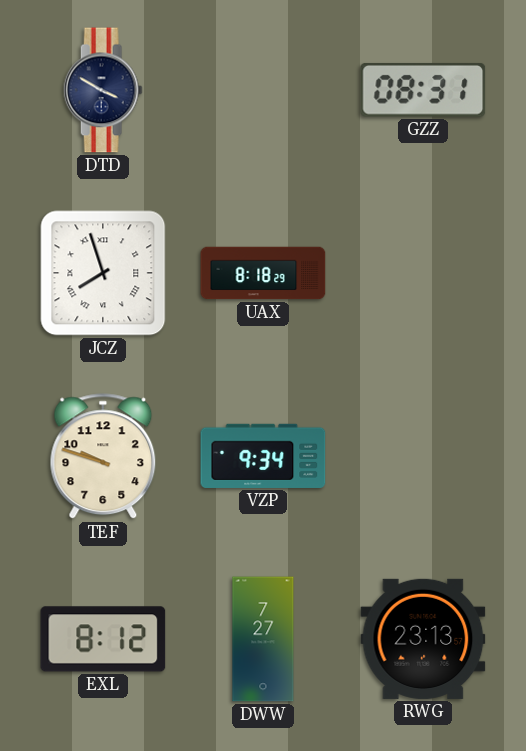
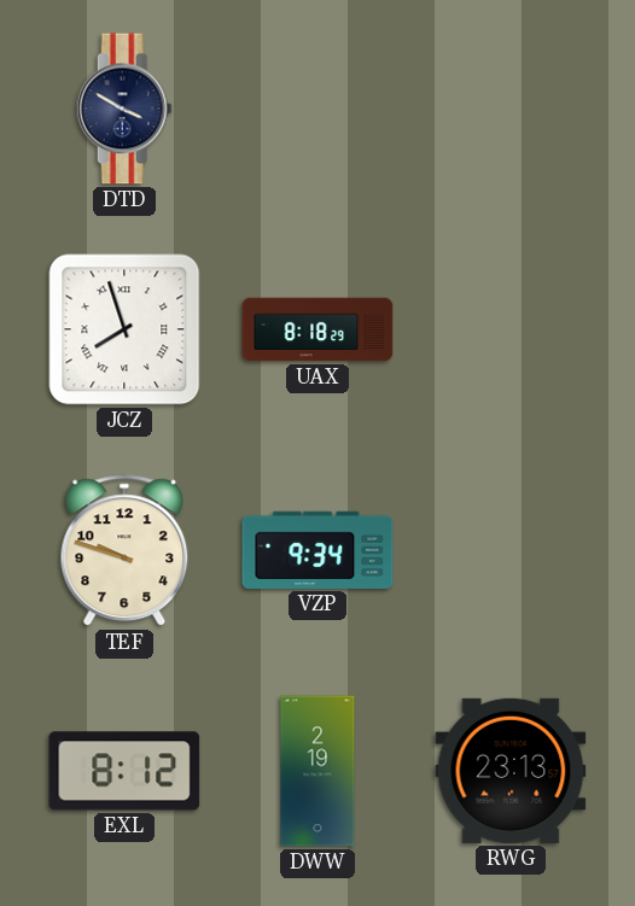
GZZ: 08:31 -> none (423, 90)
DWW: 7:27 -> 2:19 (317, 771)
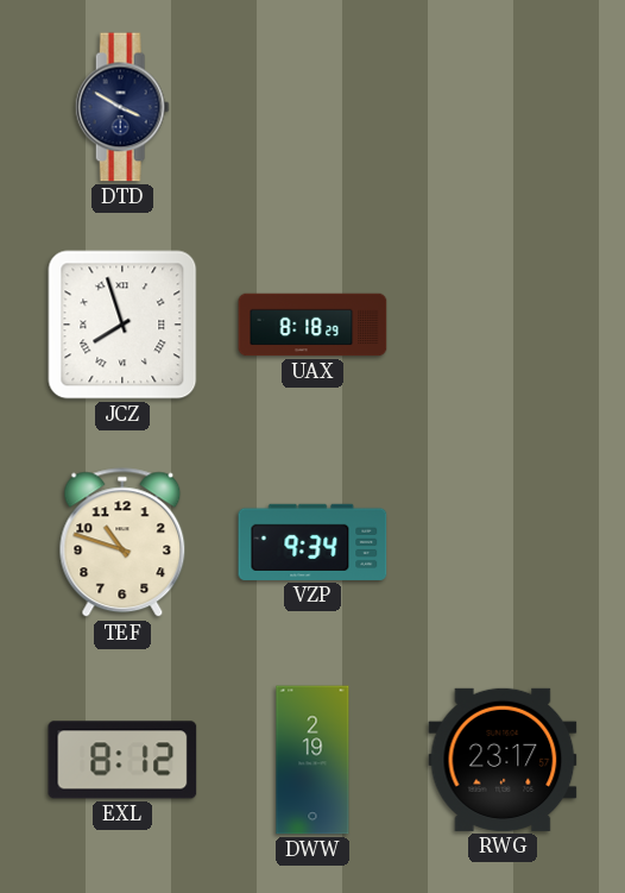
TEF: 9:48 -> 10:48 (122, 543)
RWG: 23:13 -> 23:17 (503, 760)
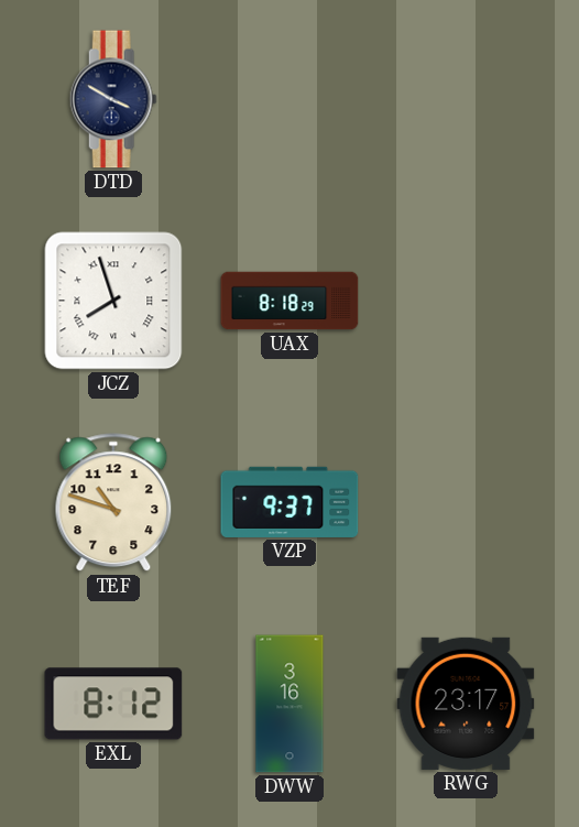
VZP: 9:34 -> 9:37 (289, 502)
DWW: 2:19 -> 3:16 (289, 704)
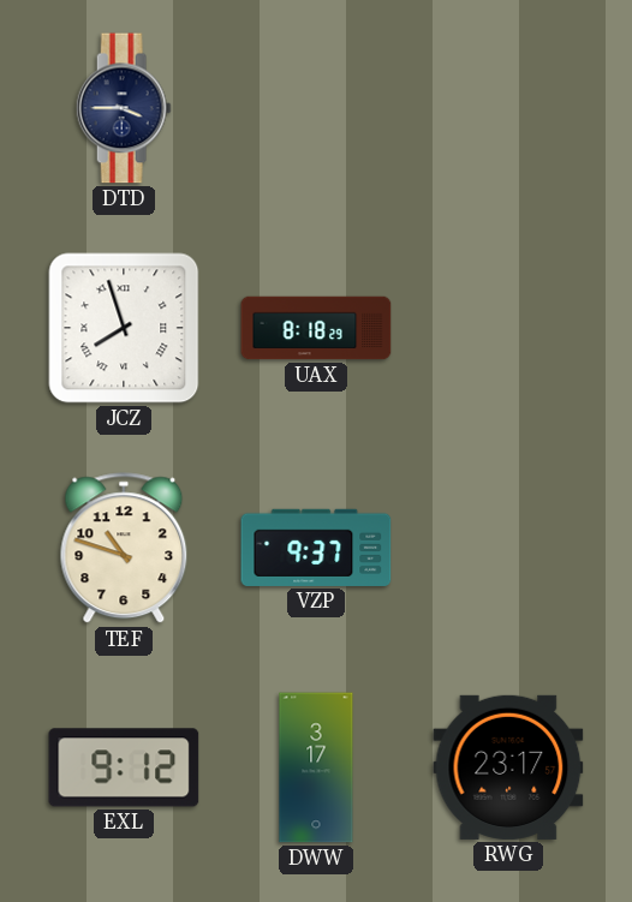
DTD: 3:50 -> 3:45 (124, 108)
EXL: 8:12 -> 9:12 (124, 767)
DWW: 3:16 -> 3:17 (316, 767)
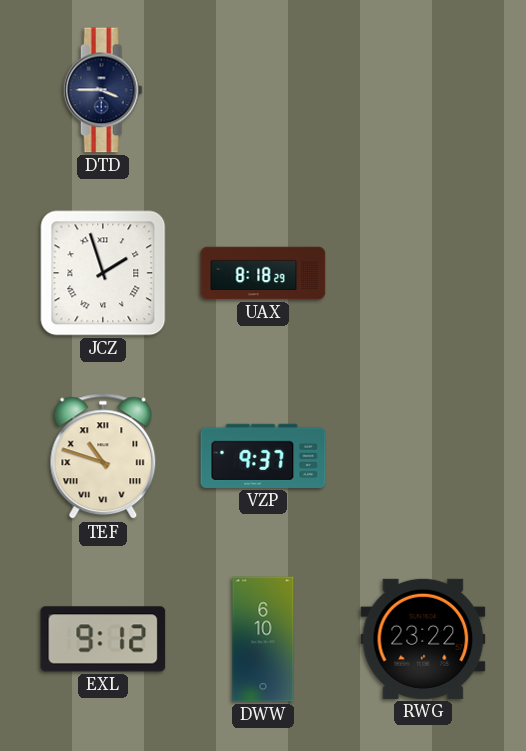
JCZ: 7:57 -> 1:57 (103, 273)
TEF numerals: Arabic -> Roman (103, 457)
DWW: 3:17 -> 6:10 (263, 639)
RWG: 23:17 -> 23:22 (423, 639)
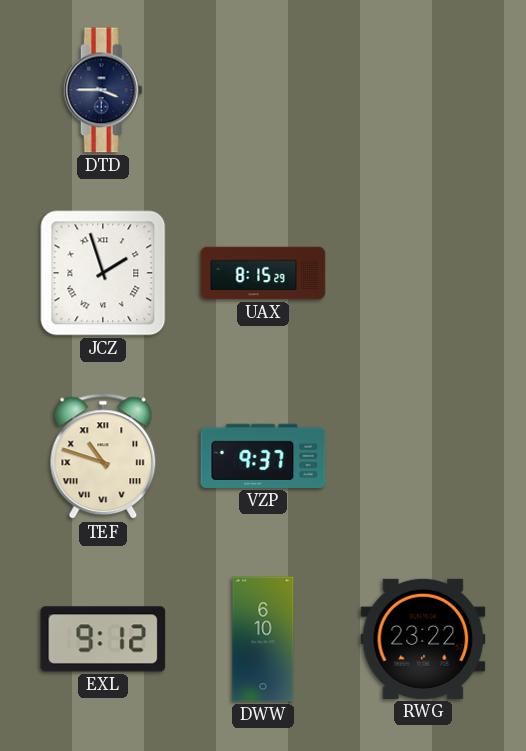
UAX: 8:18 -> 8:15 (263, 273)
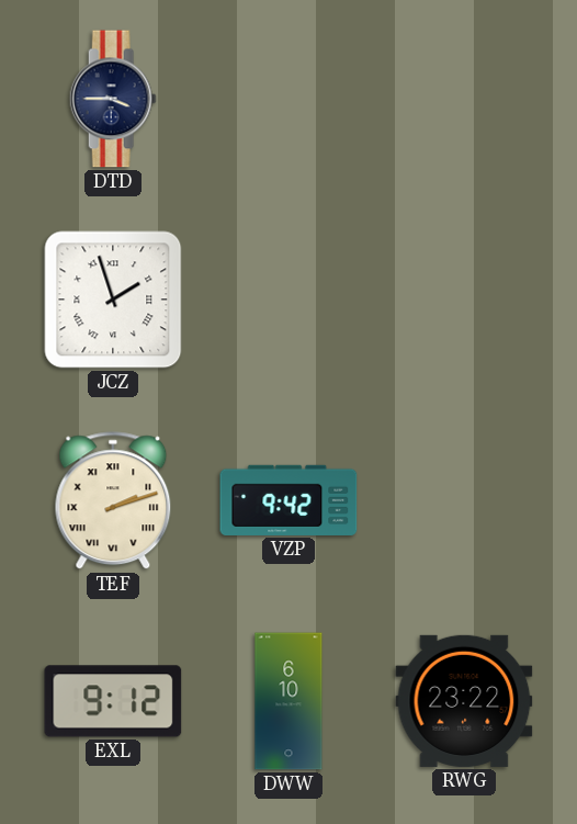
UAX: 8:15 -> none (263, 273)
TEF: 10:48 -> 2:12 (113, 501)
VZP: 9:37 -> 9:42 (288, 500)
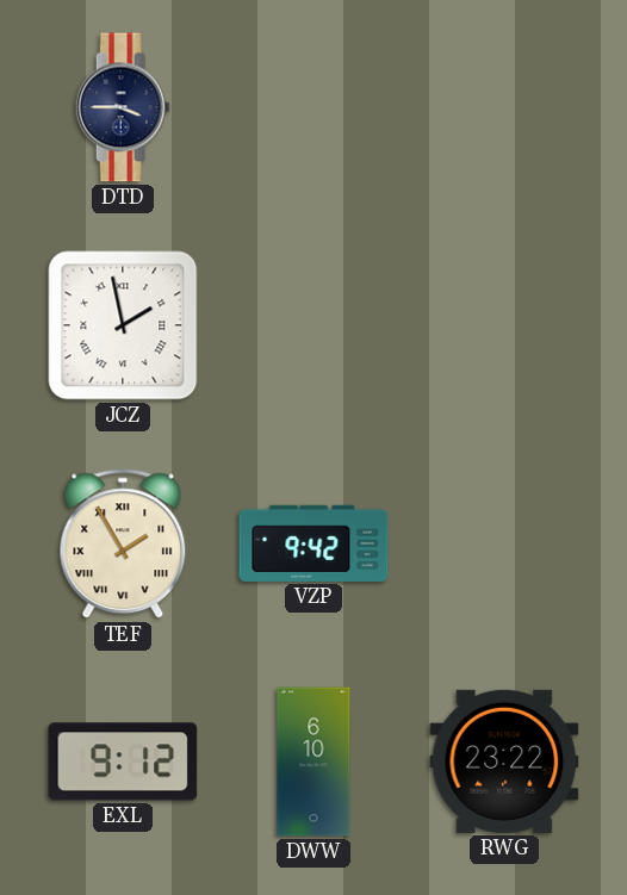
JCZ: 1:57 -> 1:58 (123, 325)
TEF: 2:12 -> 1:55 (123, 545)
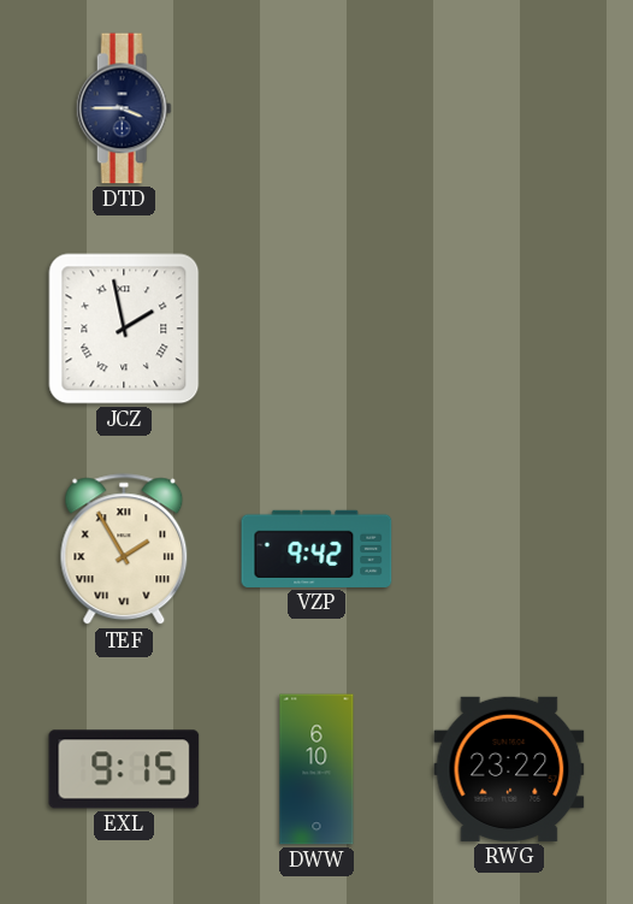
EXL: 9:12 -> 9:15 (124, 769)
